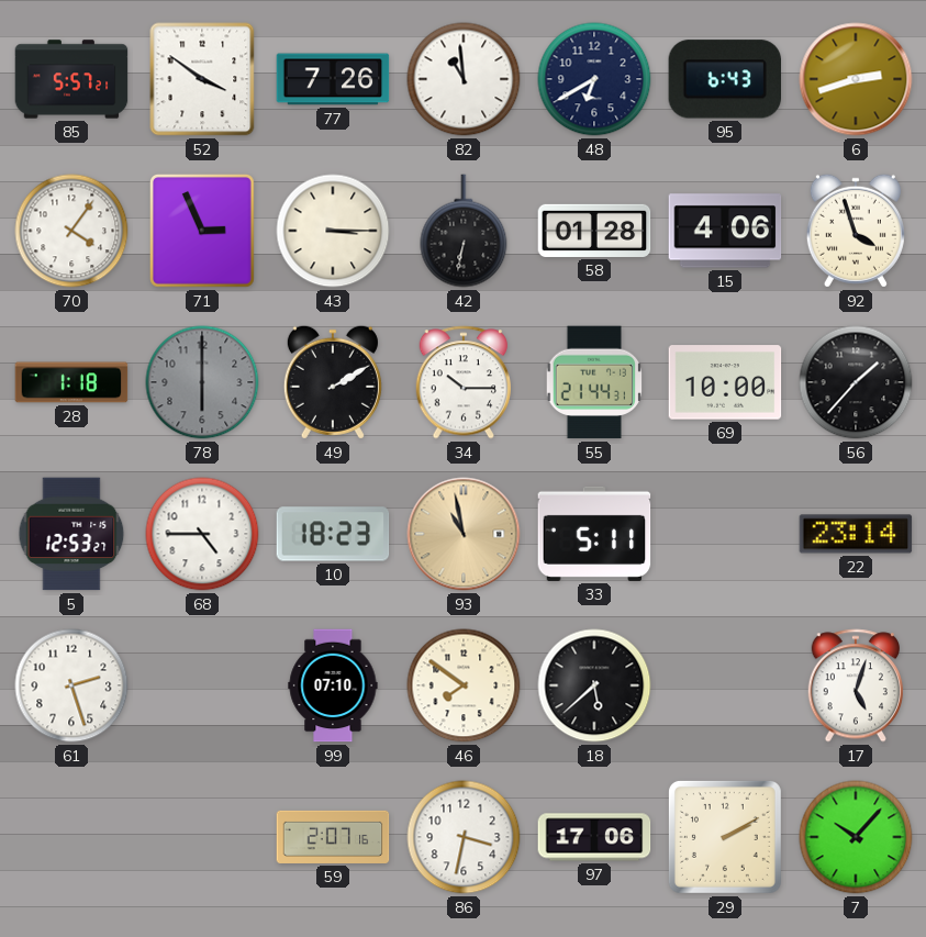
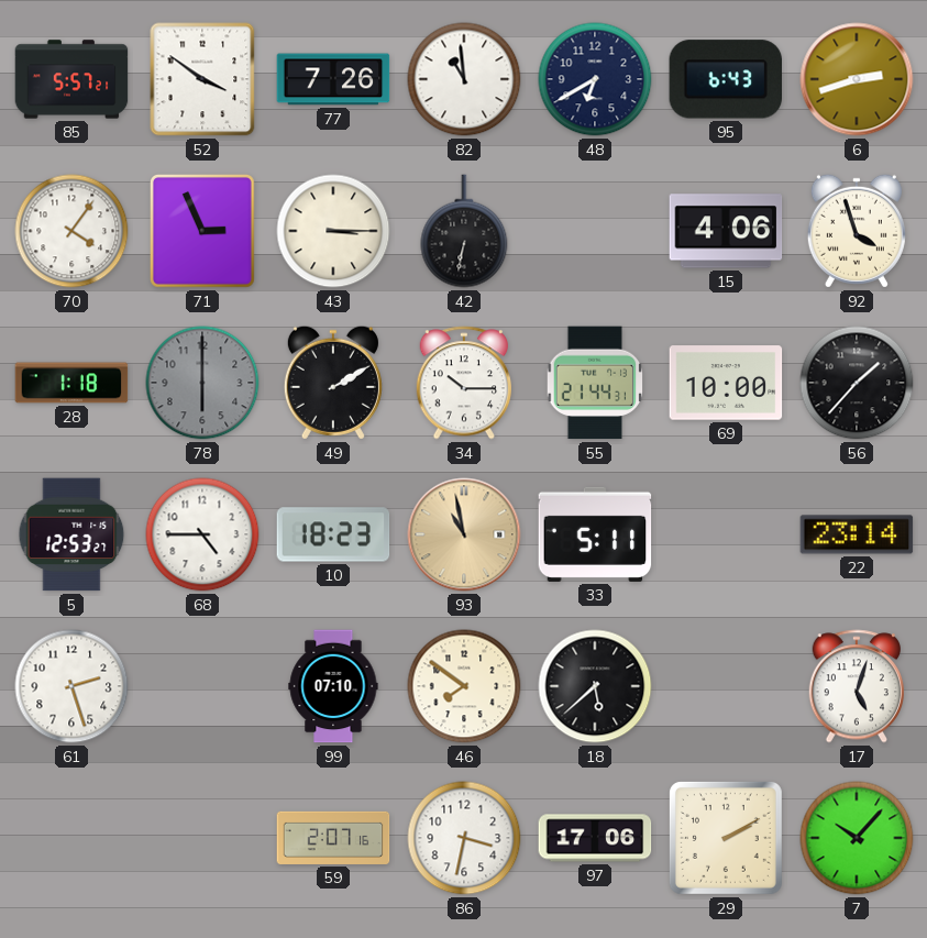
58: 01:28 -> none (594, 231)
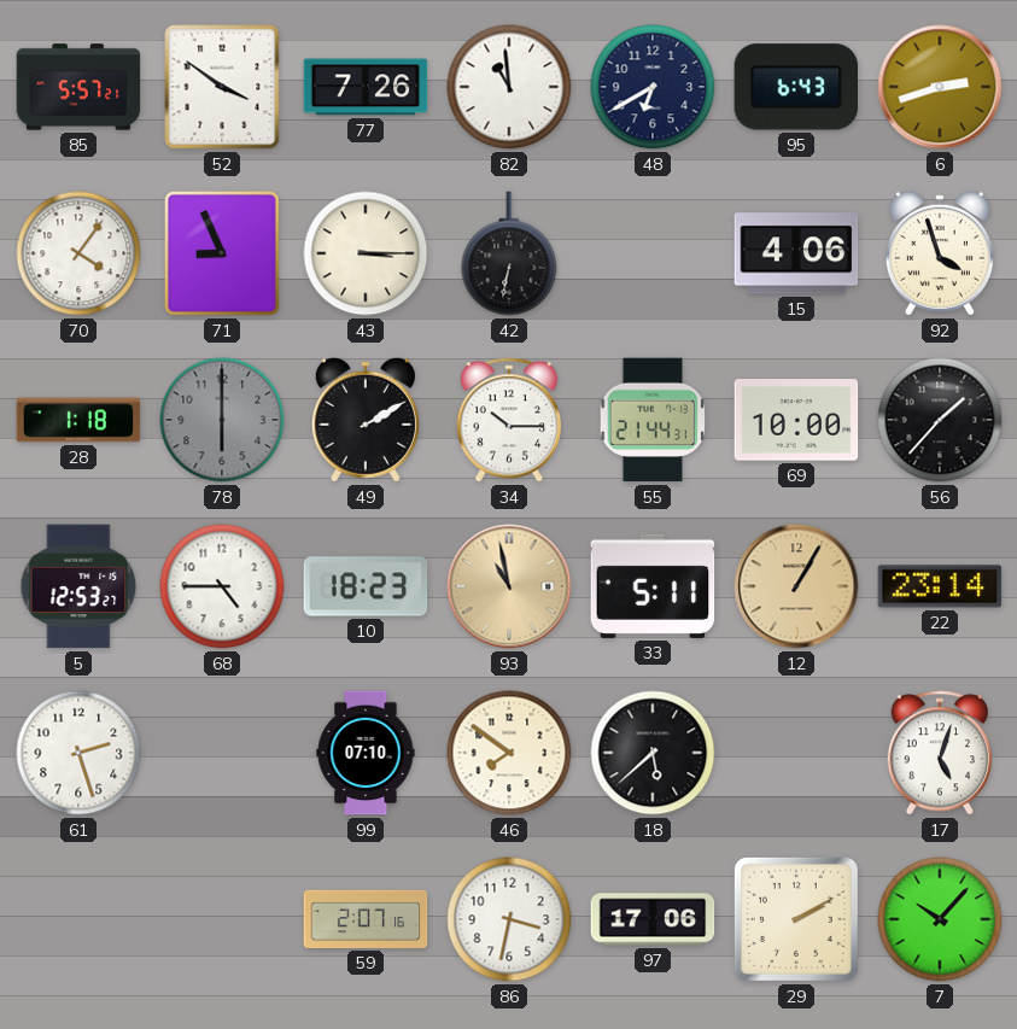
71: 2:56 -> 8:56 (222, 253)
12: none -> 1:05 (796, 586)
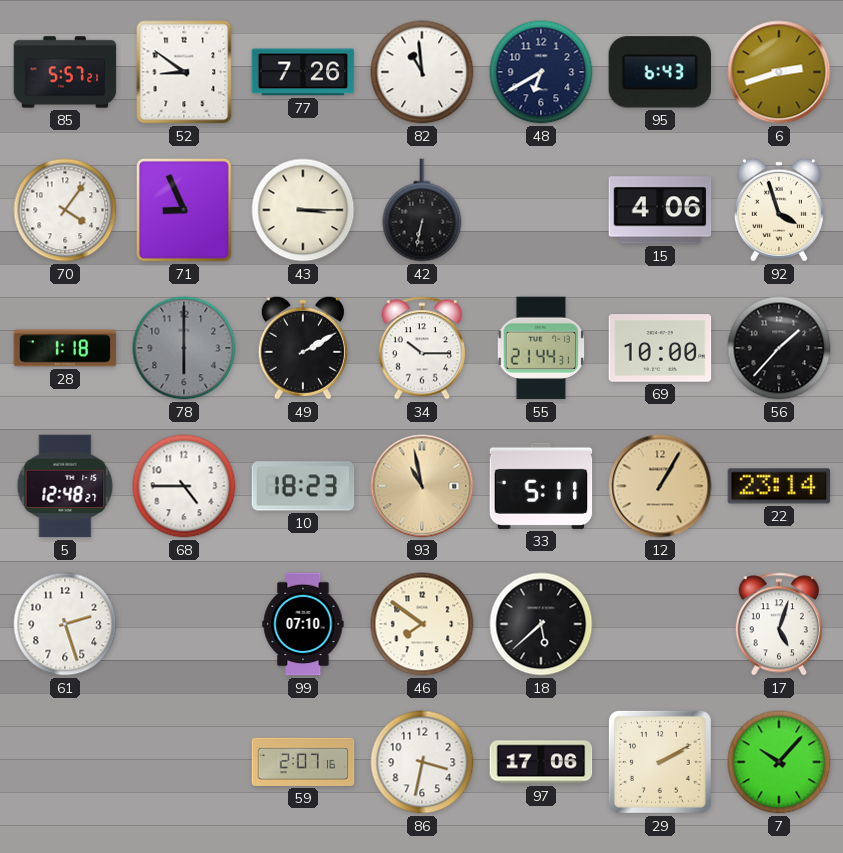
52: 3:51 -> 8:51 (184, 72)
5: 12:53 -> 12:48 (65, 486)
